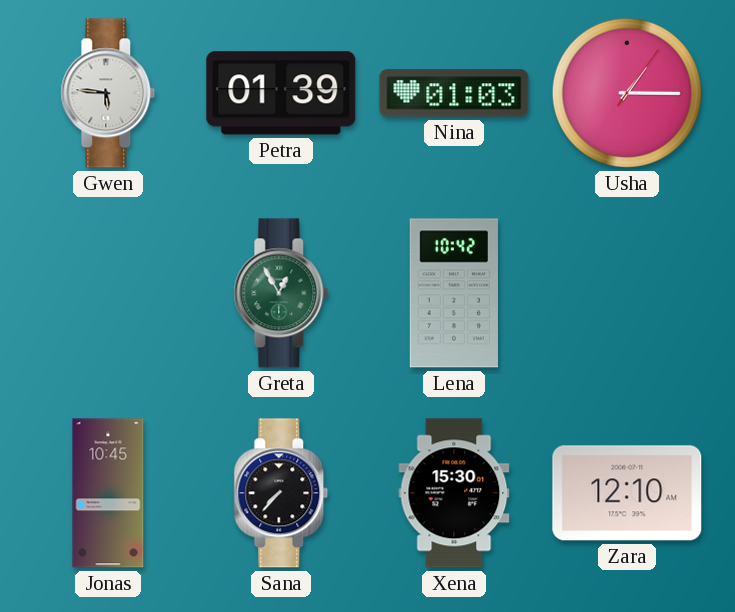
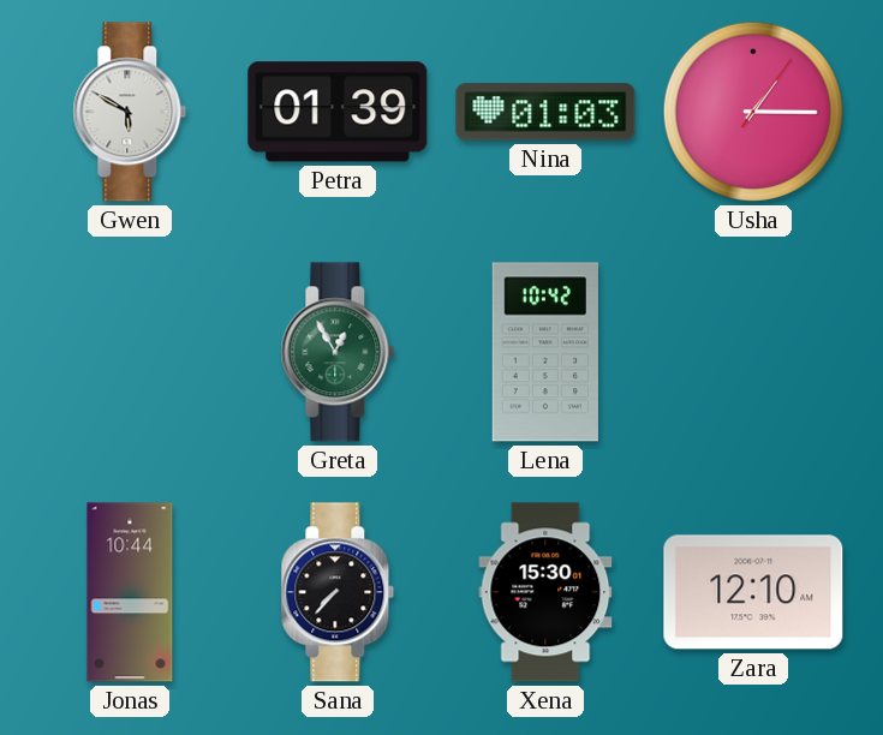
Gwen: 5:46 -> 5:50 (130, 112)
Jonas: 10:45 -> 10:44 (130, 592)
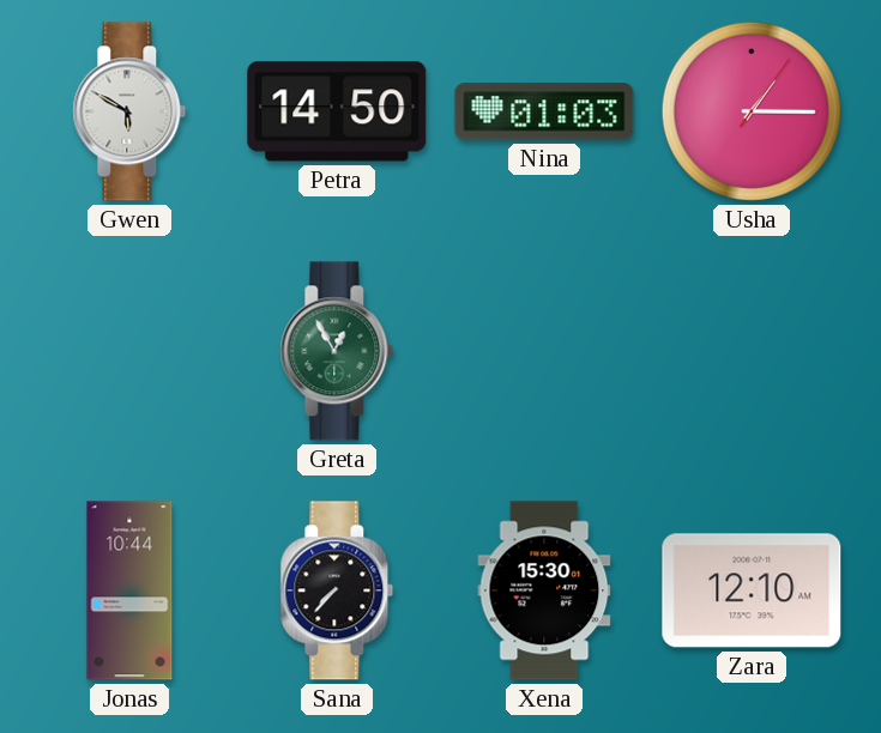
Petra: 01:39 -> 14:50 (337, 111)
Lena: 10:42 -> none (544, 352)
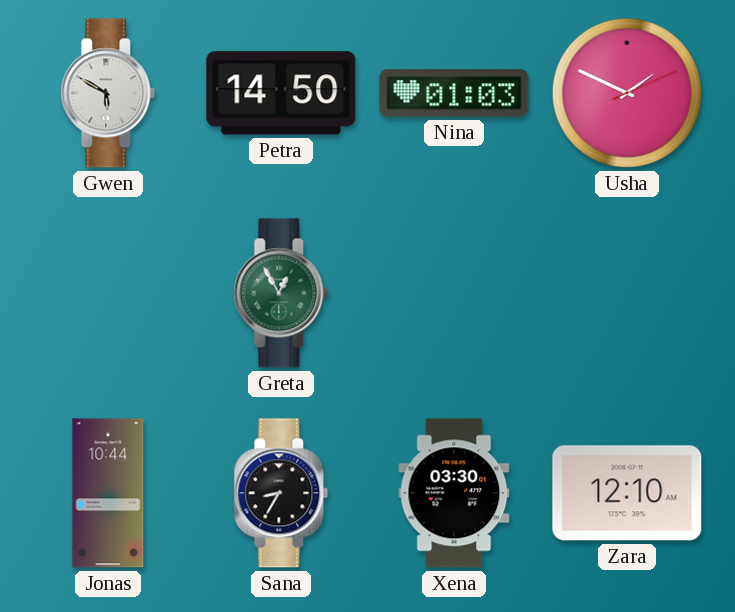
Usha: 1:15 -> 1:49 (627, 93)
Sana: 7:37 -> 8:35 (281, 493)
Xena: 15:30 -> 03:30 (454, 493)
